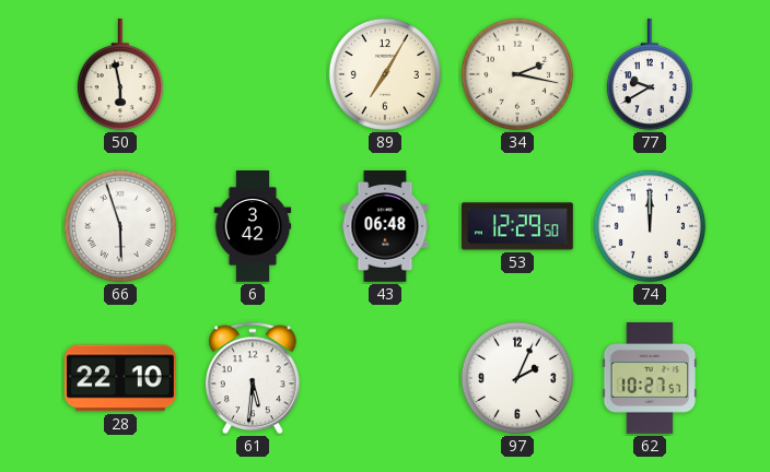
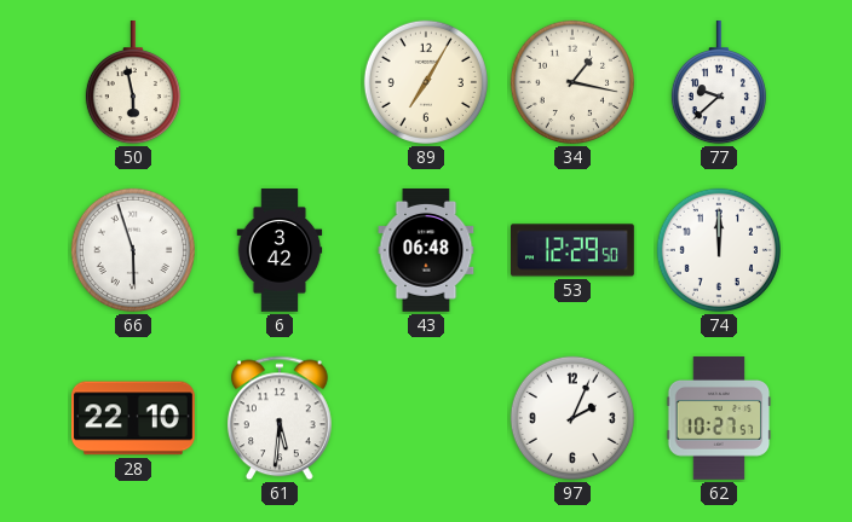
34: 2:17 -> 1:17 (572, 82)
77: 9:40 -> 9:38 (719, 82)
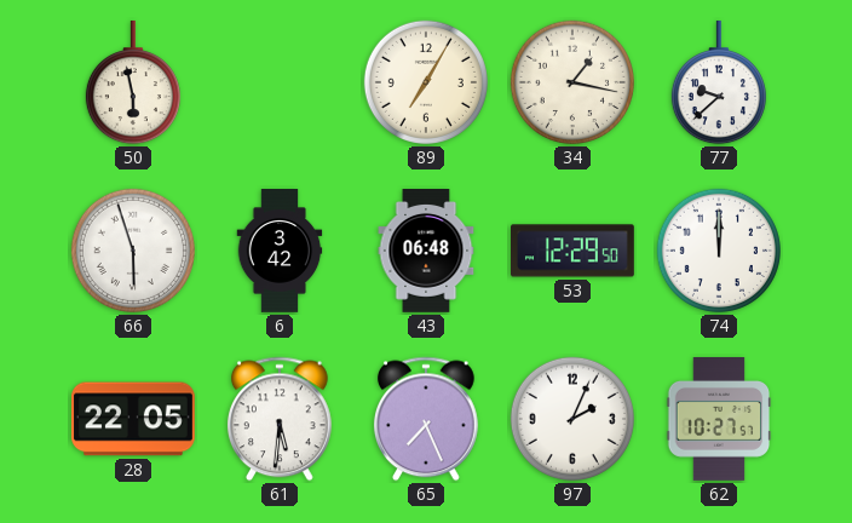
28: 22:10 -> 22:05 (134, 419)
65: none -> 7:26 (426, 419)
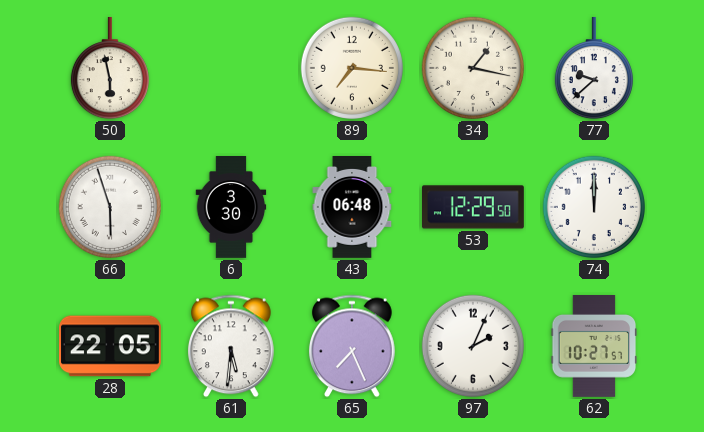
89: 7:05 -> 7:16 (352, 68)
6: 3:42 -> 3:30 (231, 208)
